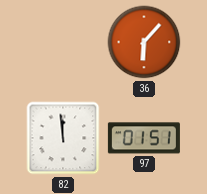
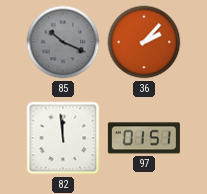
85: none -> 10:19 (63, 42)
36: 6:07 -> 2:07 (144, 42)
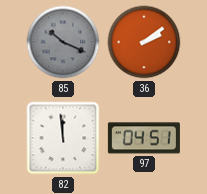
36: 2:07 -> 2:09 (144, 42)
97: 01:51 -> 04:51 (144, 138)
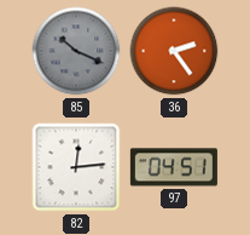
36: 2:09 -> 2:24 (174, 51)
82: 11:59 -> 12:14 (76, 167)
